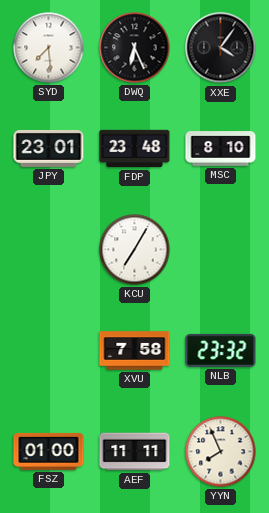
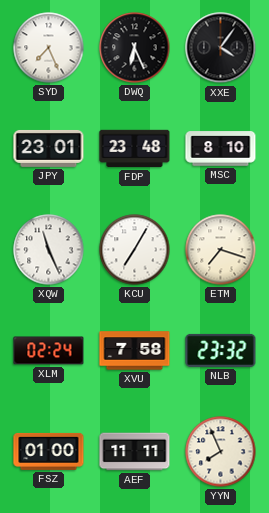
SYD: 7:29 -> 7:26 (49, 48)
XQW: none -> 11:26 (49, 250)
ETM: none -> 7:18 (221, 250)
XLM: none -> 02:24 (49, 351)
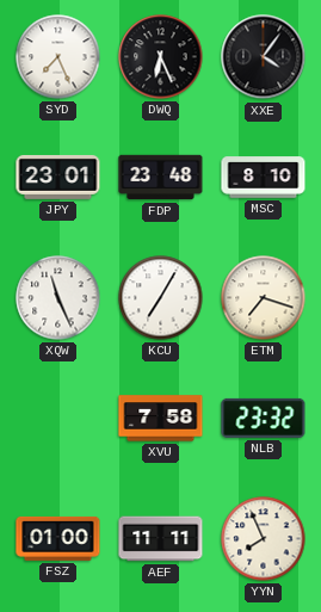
XLM: 02:24 -> none (49, 351)
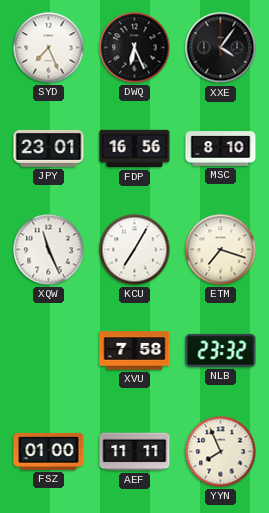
FDP: 23:48 -> 16:56 (135, 149)
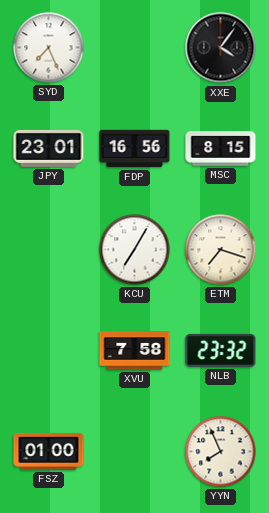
DWQ: 6:26 -> none (135, 48)
MSC: 8:10 -> 8:15 (221, 149)
XQW: 11:26 -> none (49, 250)
AEF: 11:11 -> none (135, 452)
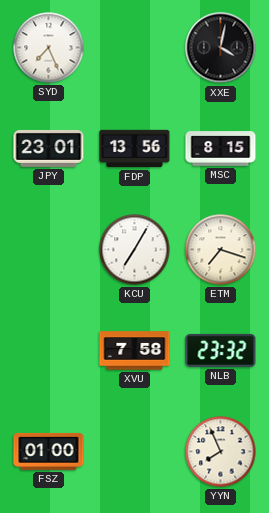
XXE: 4:06 -> 4:02 (221, 48)
FDP: 16:56 -> 13:56 (135, 149)
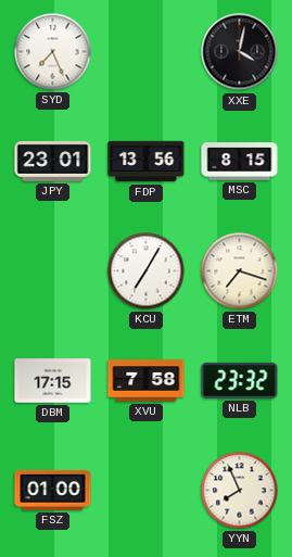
DBM: none -> 17:15 (53, 381)
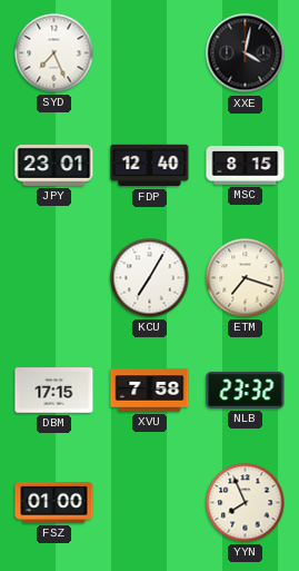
FDP: 13:56 -> 12:40 (150, 166)
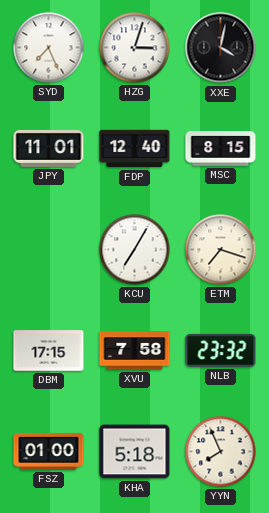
HZG: none -> 3:03 (135, 48)
JPY: 23:01 -> 11:01 (49, 149)
KHA: none -> 5:18 (135, 452)
